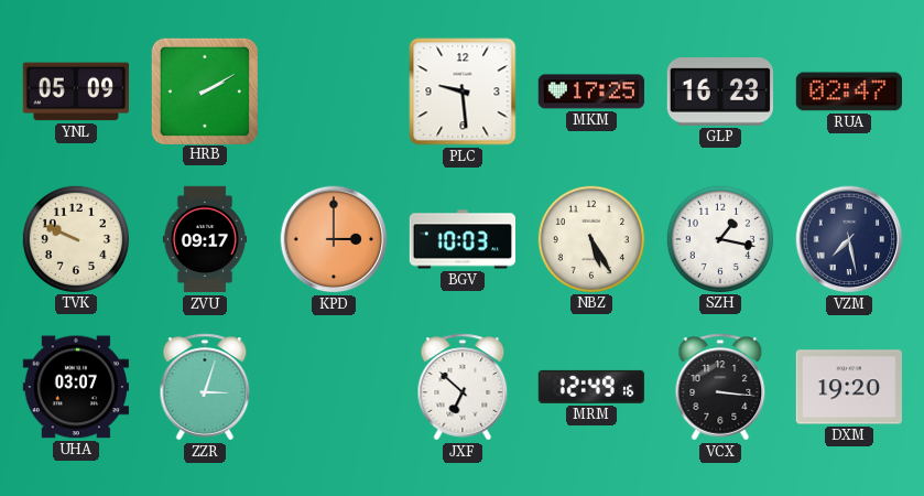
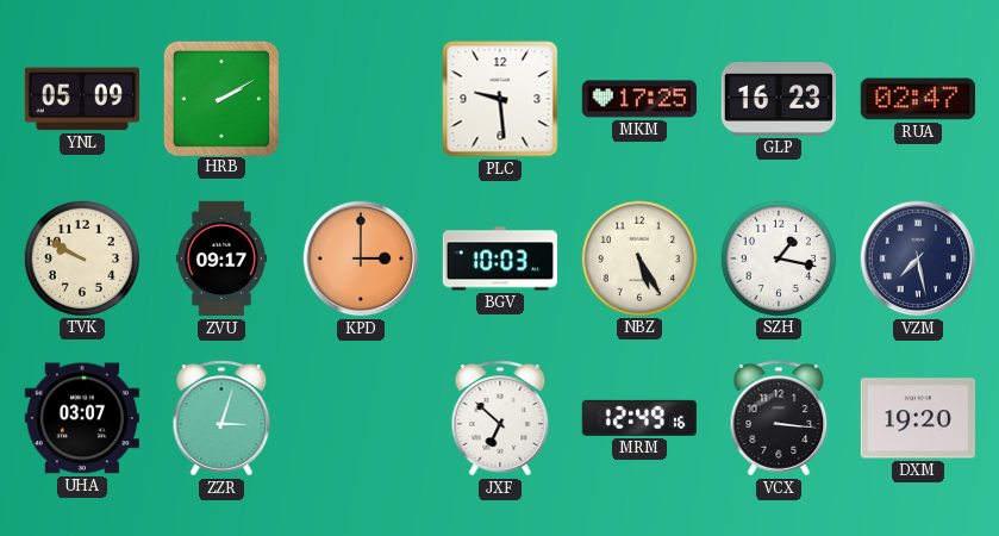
TVK: 9:49 -> 9:50 (81, 257)
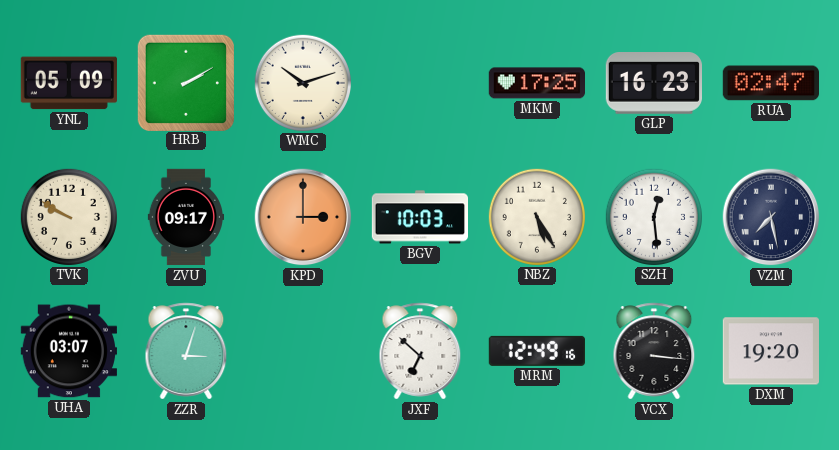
WMC: none -> 10:12 (302, 82)
PLC: 9:29 -> none (500, 99)
SZH: 1:17 -> 12:29 (653, 216)
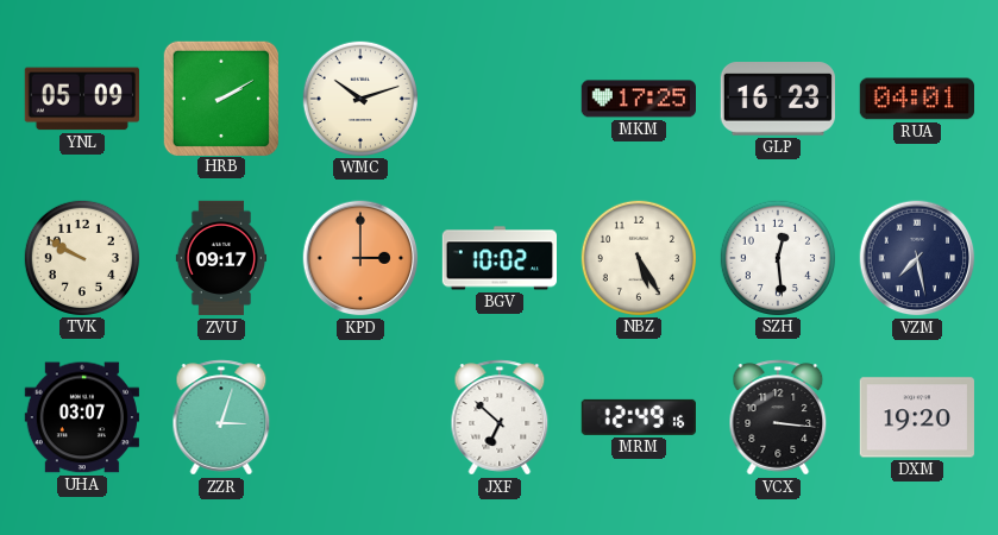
RUA: 02:47 -> 04:01 (916, 99)
BGV: 10:03 -> 10:02 (498, 258)
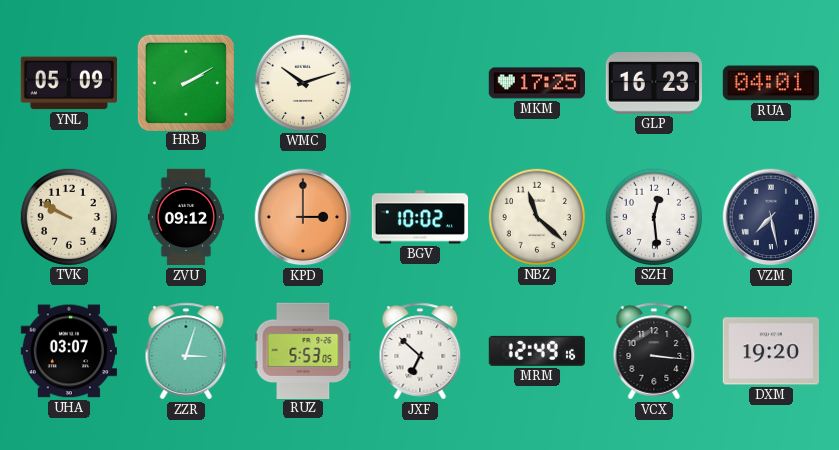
ZVU: 09:17 -> 09:12 (185, 217)
NBZ: 5:25 -> 11:22 (536, 216)
RUZ: none -> 5:53 (303, 350)
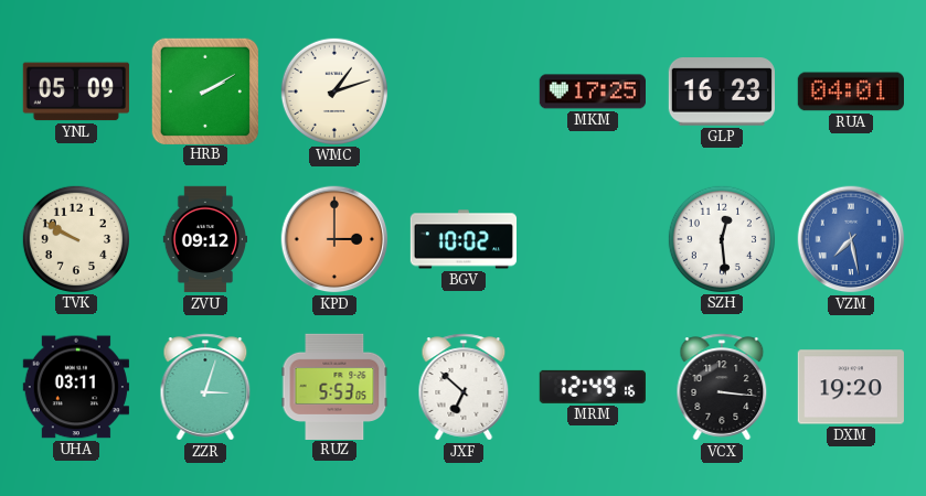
WMC: 10:12 -> 1:12 (333, 90)
NBZ: 11:22 -> none (536, 216)
VZM dial: navy -> blue (851, 239)
UHA: 03:07 -> 03:11 (75, 387)
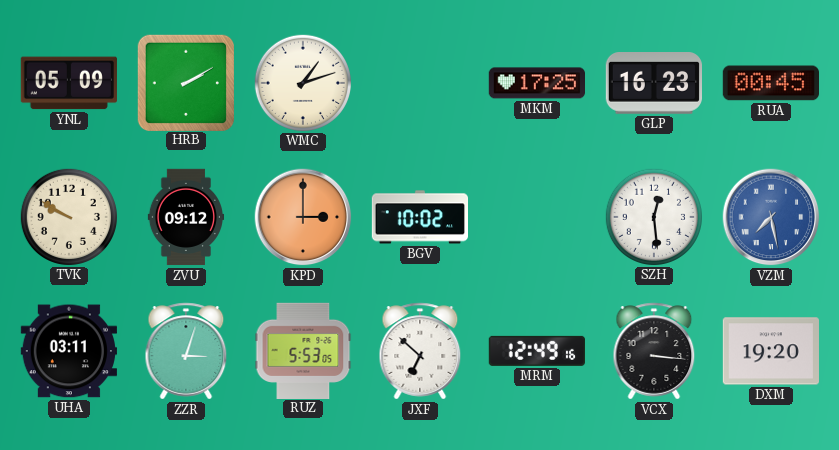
RUA: 04:01 -> 00:45 (770, 83)
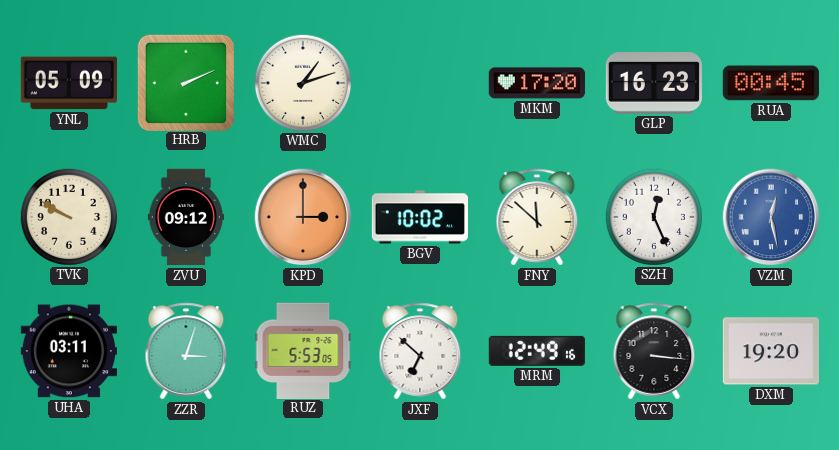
HRB: 2:10 -> 2:11 (185, 82)
MKM: 17:25 -> 17:20 (536, 83)
FNY: none -> 11:52 (537, 217)
SZH: 12:29 -> 12:26 (653, 216)
VZM: 7:28 -> 12:28 (771, 217)
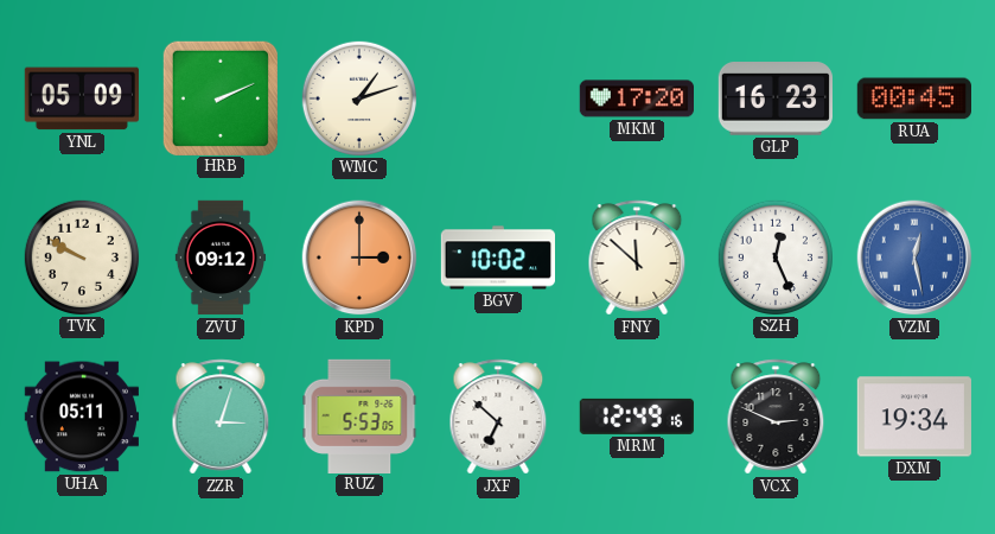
UHA: 03:11 -> 05:11 (81, 417)
VCX: 3:16 -> 2:49 (776, 417)
DXM: 19:20 -> 19:34 (914, 417)
